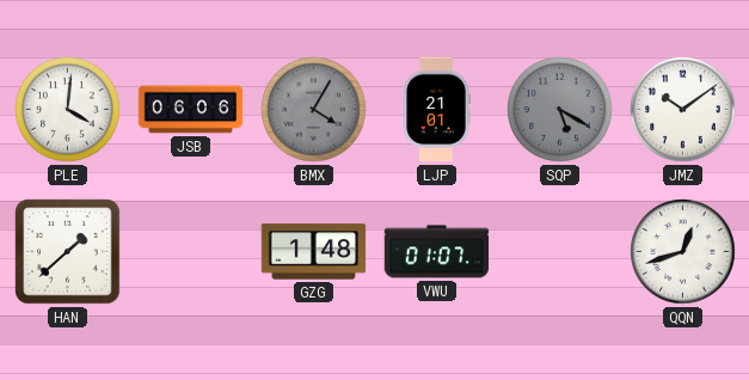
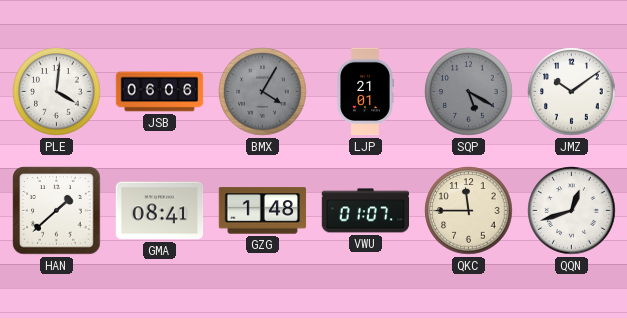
GMA: none -> 08:41 (160, 211)
QKC: none -> 11:45 (469, 211)
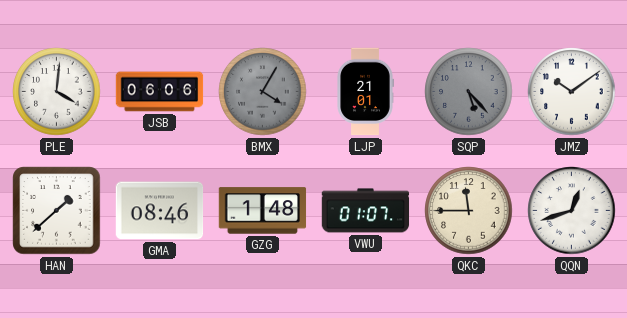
SQP: 5:20 -> 5:23 (469, 92)
GMA: 08:41 -> 08:46 (160, 211)
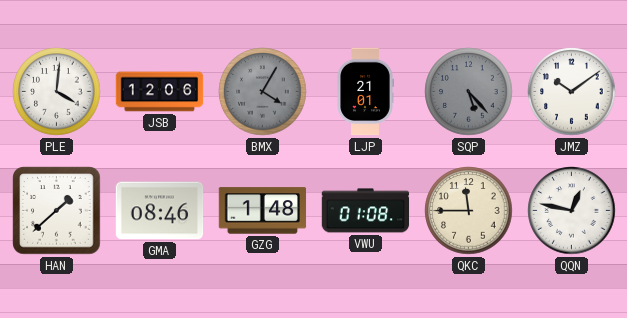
JSB: 06:06 -> 12:06 (160, 92)
VWU: 01:07 -> 01:08 (366, 211)
QQN: 12:42 -> 12:47 (572, 211)
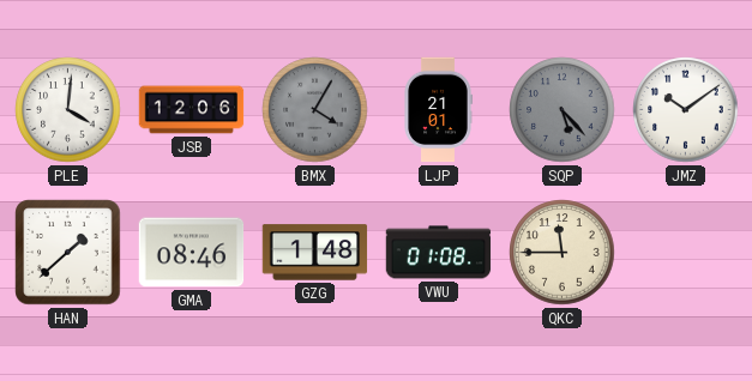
QQN: 12:47 -> none (572, 211)
